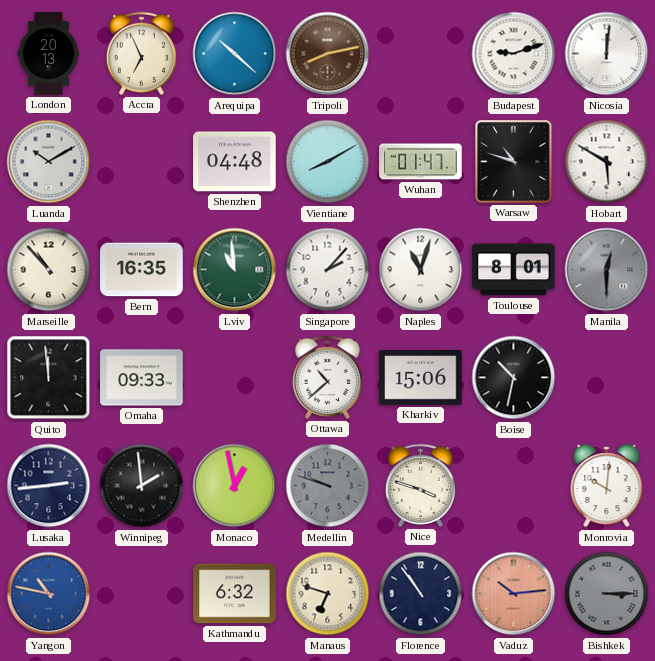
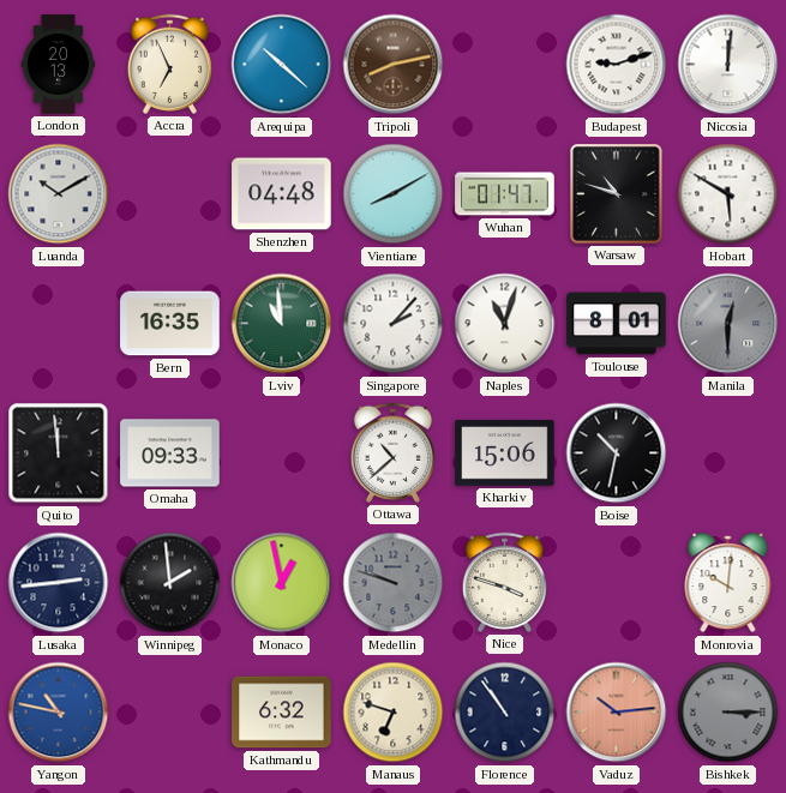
Marseille: 10:53 -> none (49, 270)
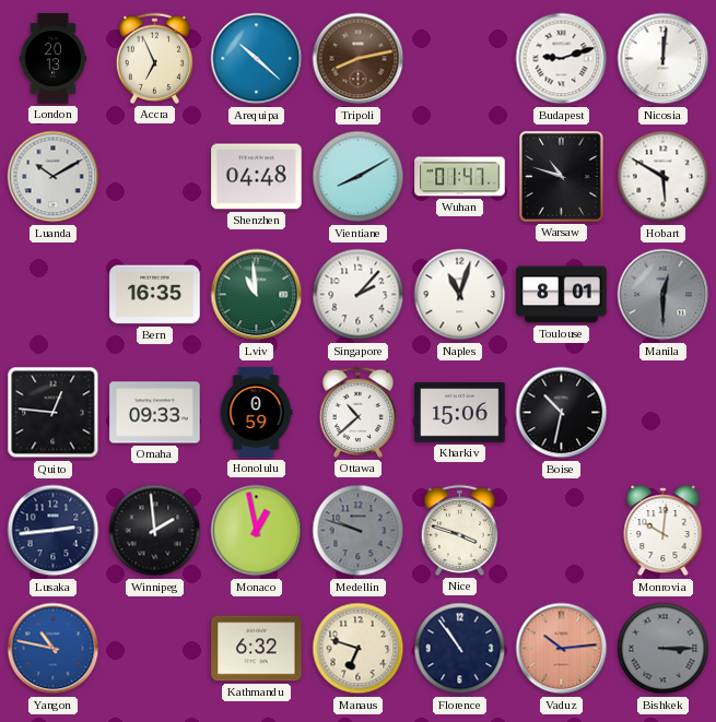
Quito: 11:59 -> 12:46 (54, 413)
Honolulu: none -> 0:59 (256, 413)
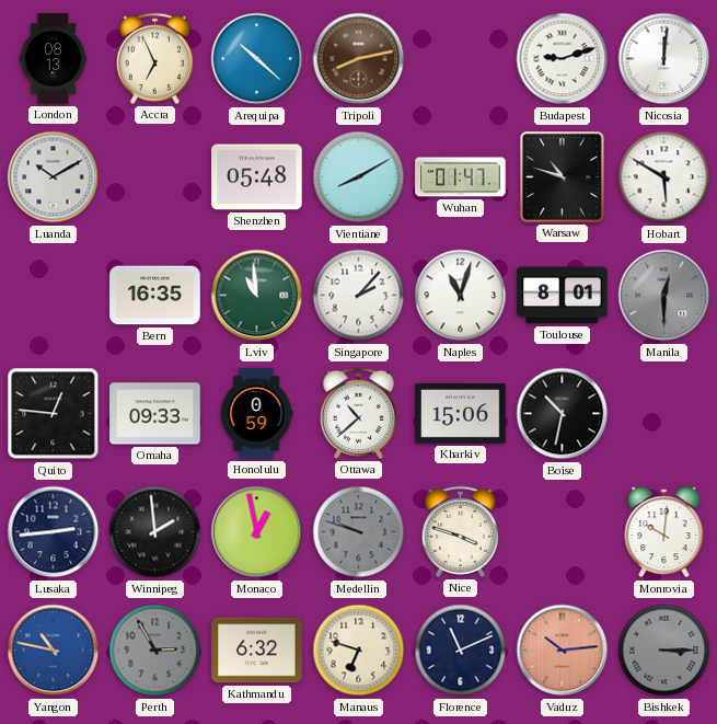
London: 20:13 -> 08:13 (54, 59)
Shenzhen: 04:48 -> 05:48 (257, 177)
Perth: none -> 2:55 (155, 651)
Florence: 10:54 -> 11:11 (461, 651)
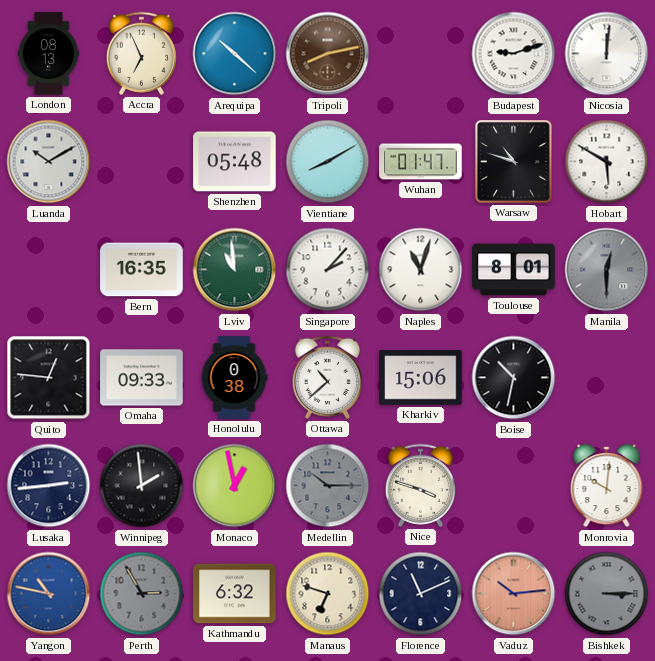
Honolulu: 0:59 -> 0:38 (234, 378)
Medellin: 9:48 -> 10:15 (328, 486)
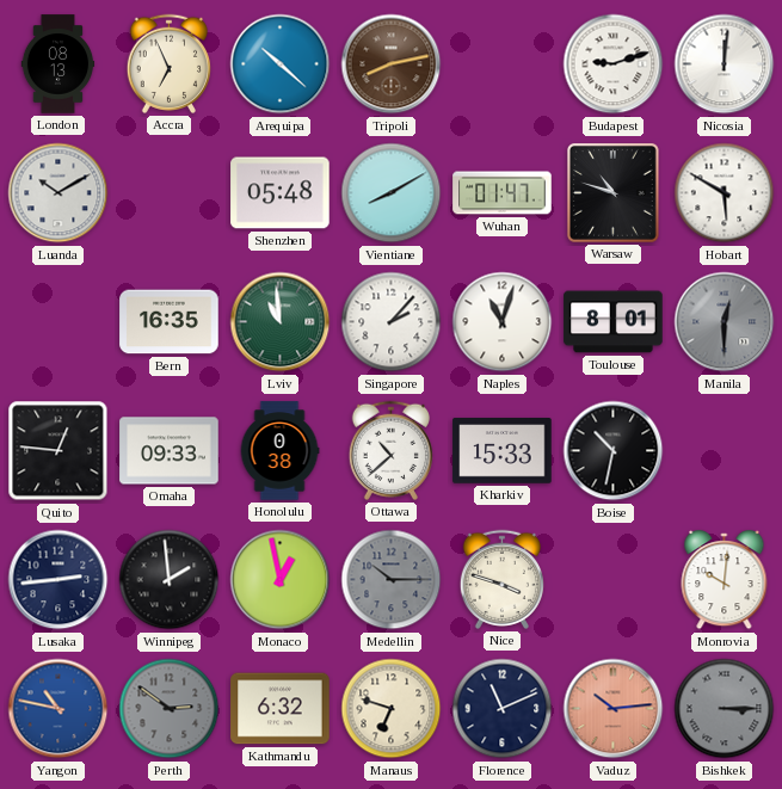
Kharkiv: 15:06 -> 15:33 (503, 451)
Perth: 2:55 -> 2:51 (170, 709)
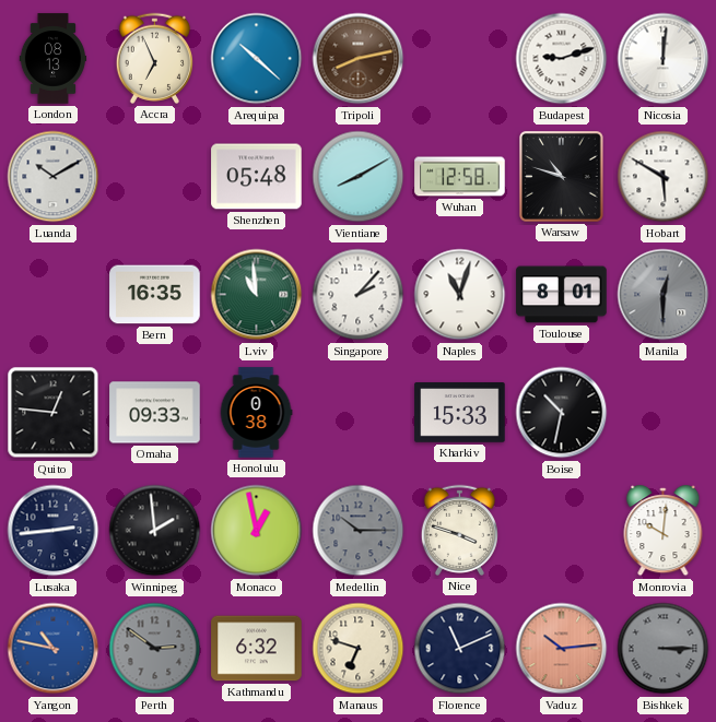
Wuhan: 01:47 -> 12:58 (460, 177)
Ottawa: 10:38 -> none (390, 450)
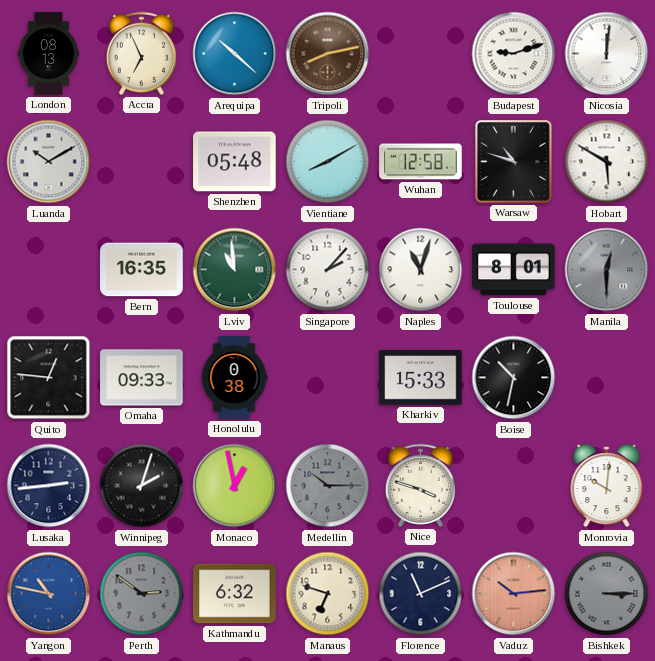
Winnipeg: 1:59 -> 2:03 (142, 486)
